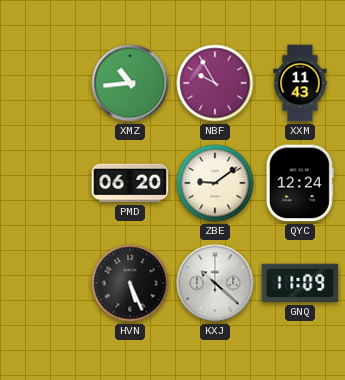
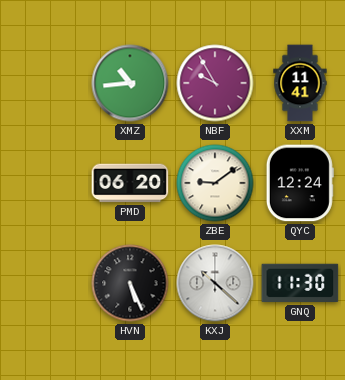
XXM: 11:43 -> 11:41 (300, 83)
GNQ: 11:09 -> 11:30 (300, 283)
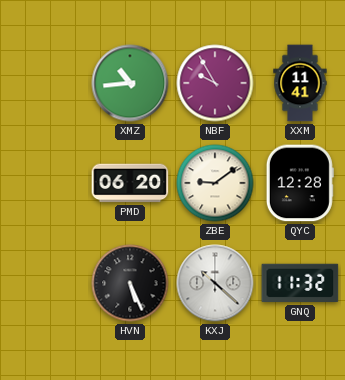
QYC: 12:24 -> 12:28 (300, 183)
GNQ: 11:30 -> 11:32 (300, 283)
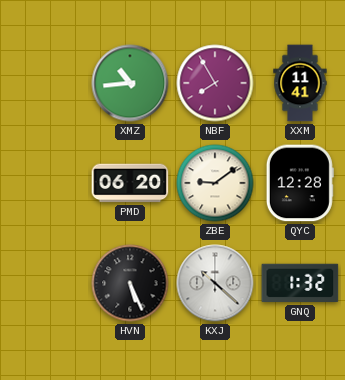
NBF: 9:55 -> 7:55 (215, 83)
GNQ: 11:32 -> 1:32 (300, 283)
